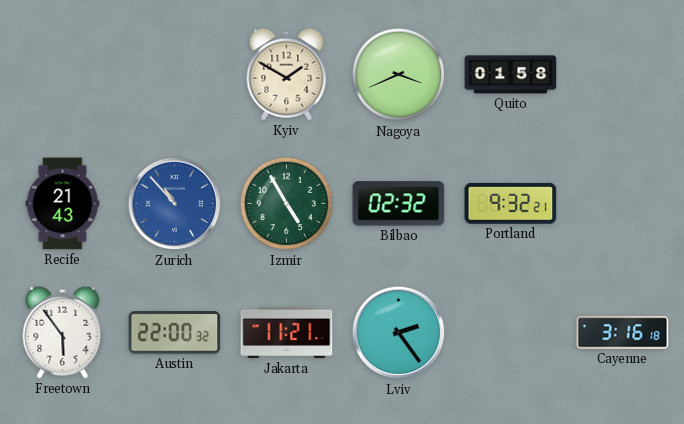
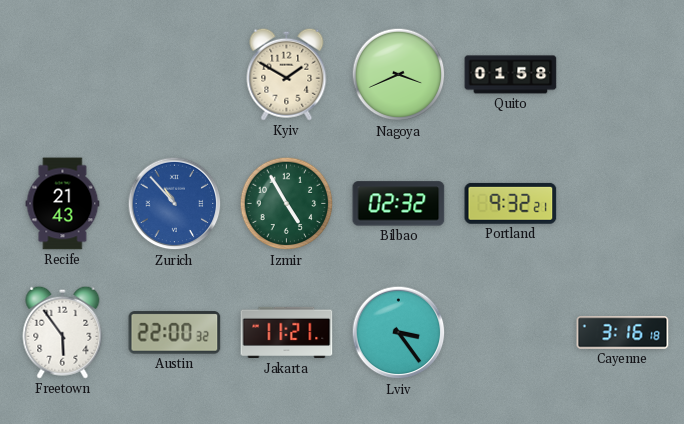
Lviv: 2:24 -> 3:24 (399, 333)
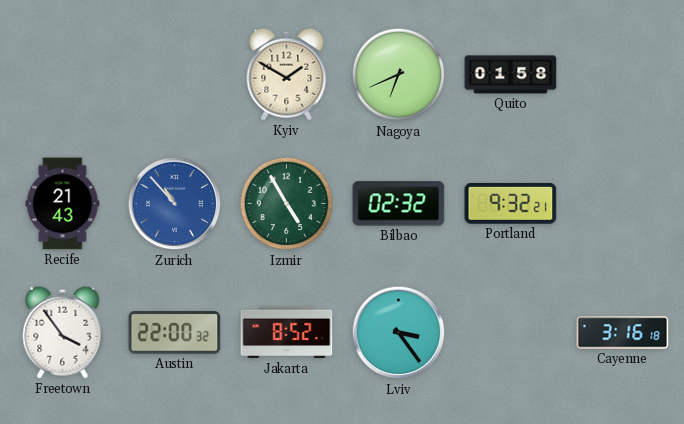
Nagoya: 3:41 -> 6:41 (399, 75)
Freetown: 5:54 -> 3:54 (63, 332)
Jakarta: 11:21 -> 8:52 (287, 333)
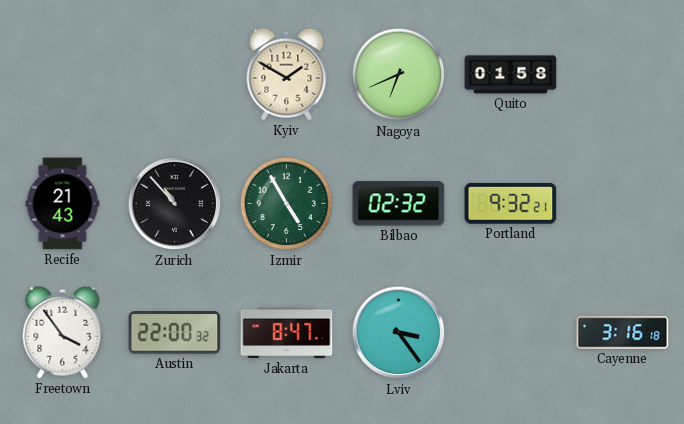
Zurich dial: blue -> black (175, 204)
Jakarta: 8:52 -> 8:47 (287, 333)
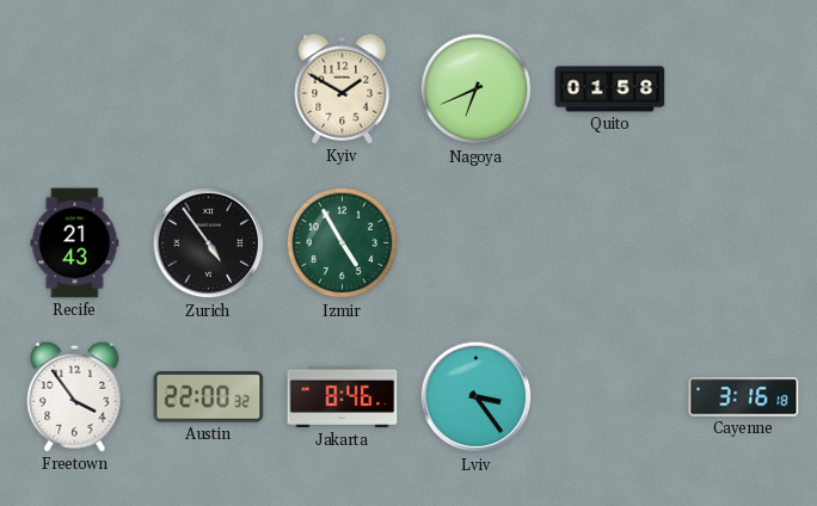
Zurich: 10:53 -> 4:54 (209, 243)
Bilbao: 02:32 -> none (399, 204)
Portland: 9:32 -> none (511, 203)
Jakarta: 8:47 -> 8:46 (343, 397)
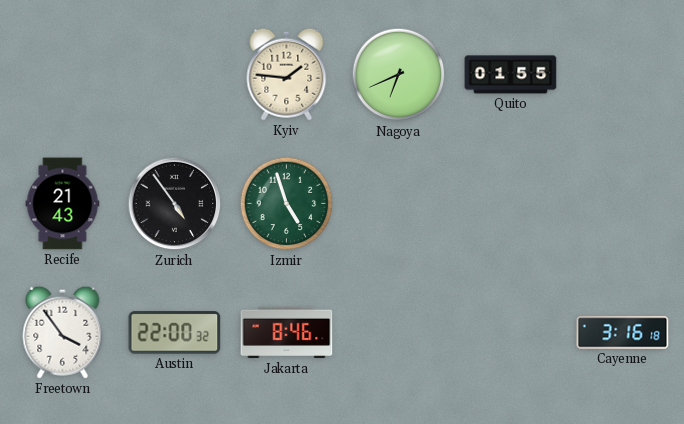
Kyiv: 1:50 -> 1:46 (287, 74)
Quito: 01:58 -> 01:55 (511, 75)
Izmir: 4:55 -> 4:57 (287, 204)
Lviv: 3:24 -> none (477, 397)
